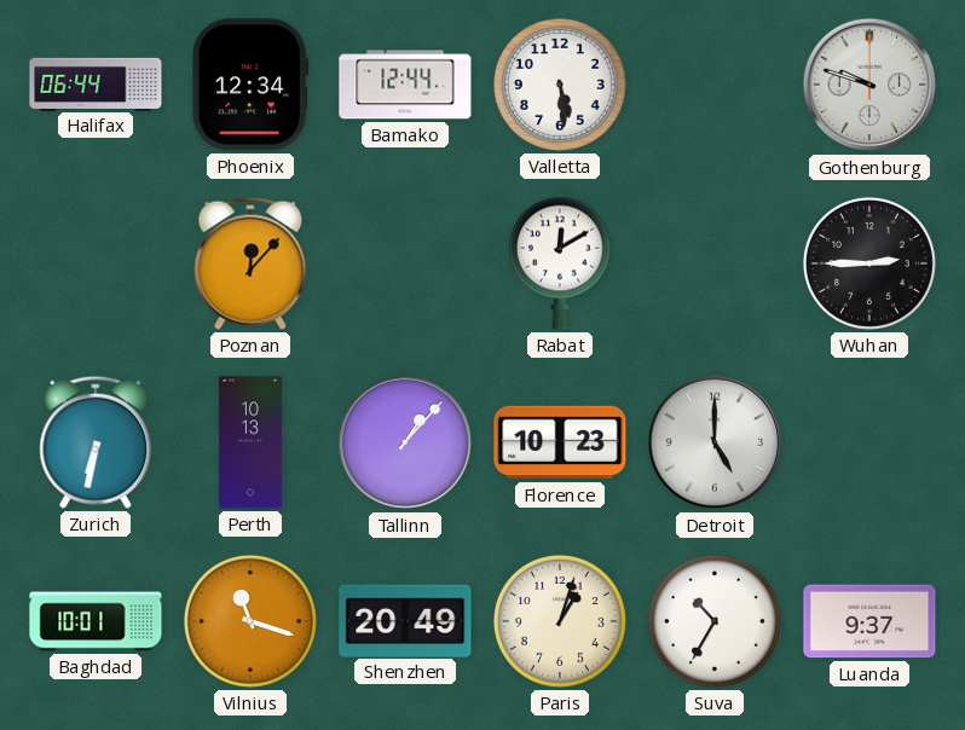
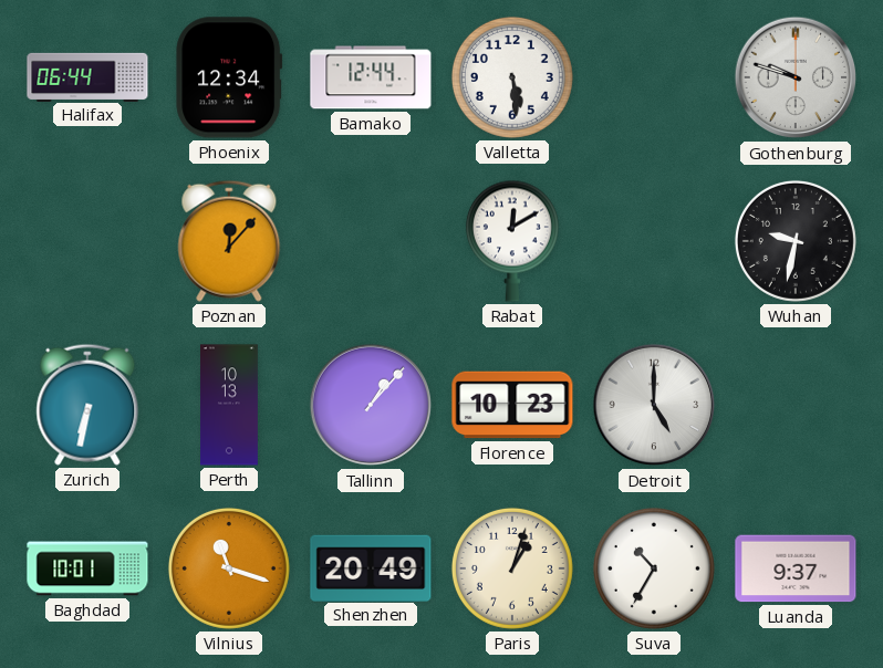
Wuhan: 2:45 -> 9:32 (796, 241)
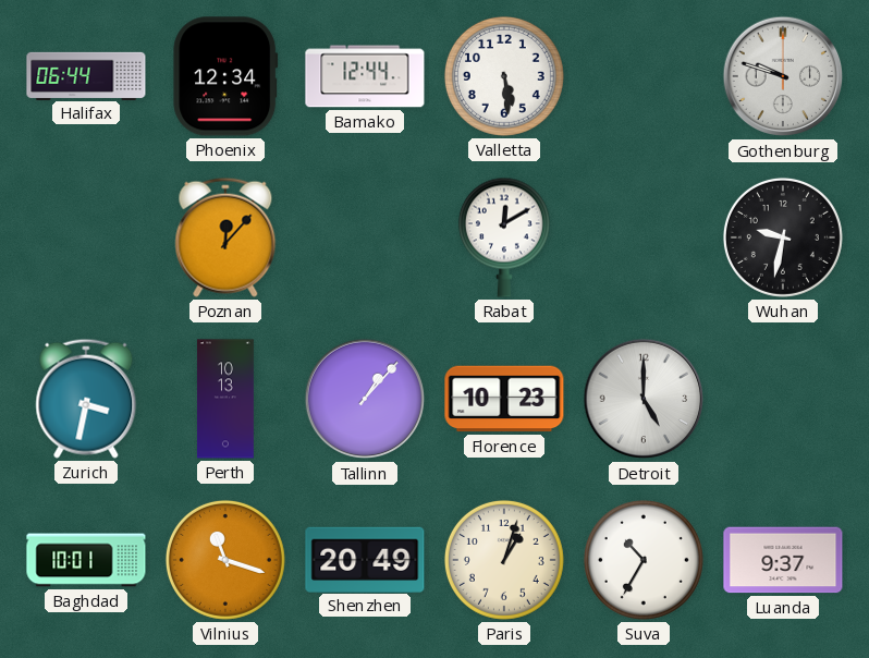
Zurich: 6:32 -> 3:32 (86, 399)
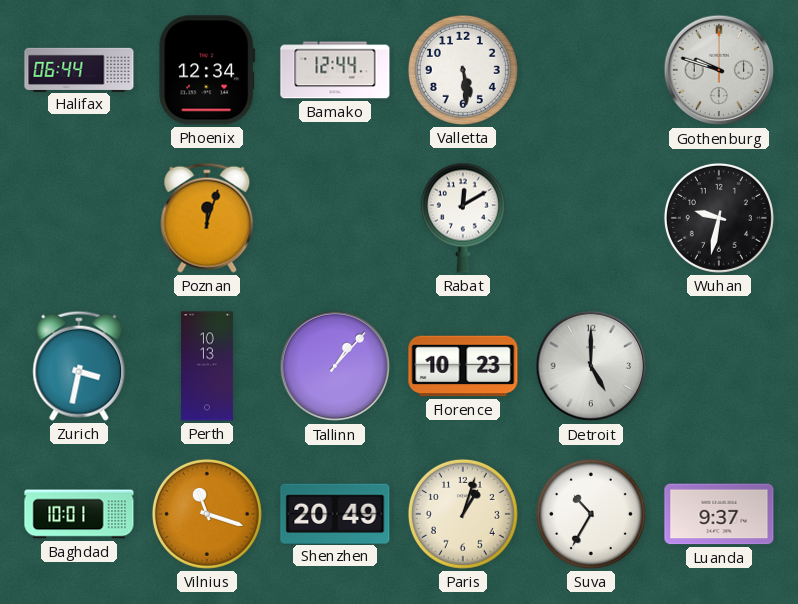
Poznan: 12:07 -> 12:03 (207, 218)
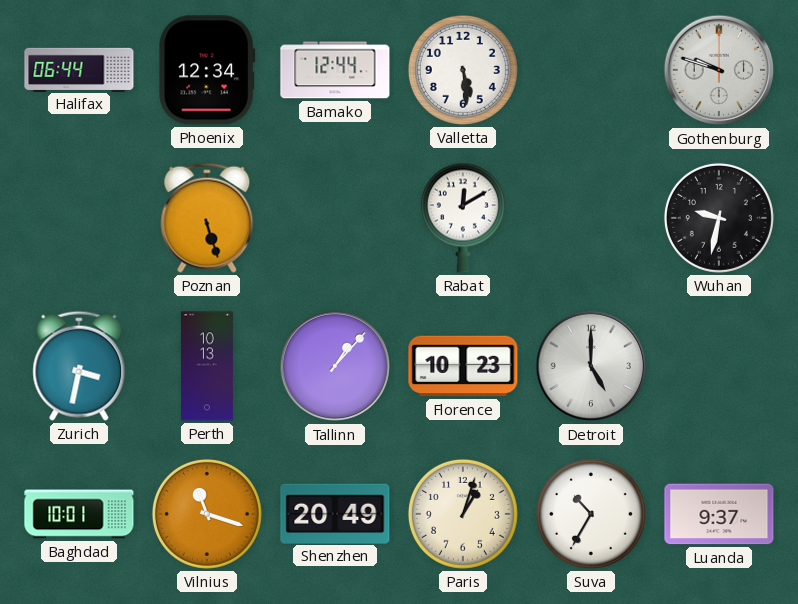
Poznan: 12:03 -> 5:27 (207, 218)
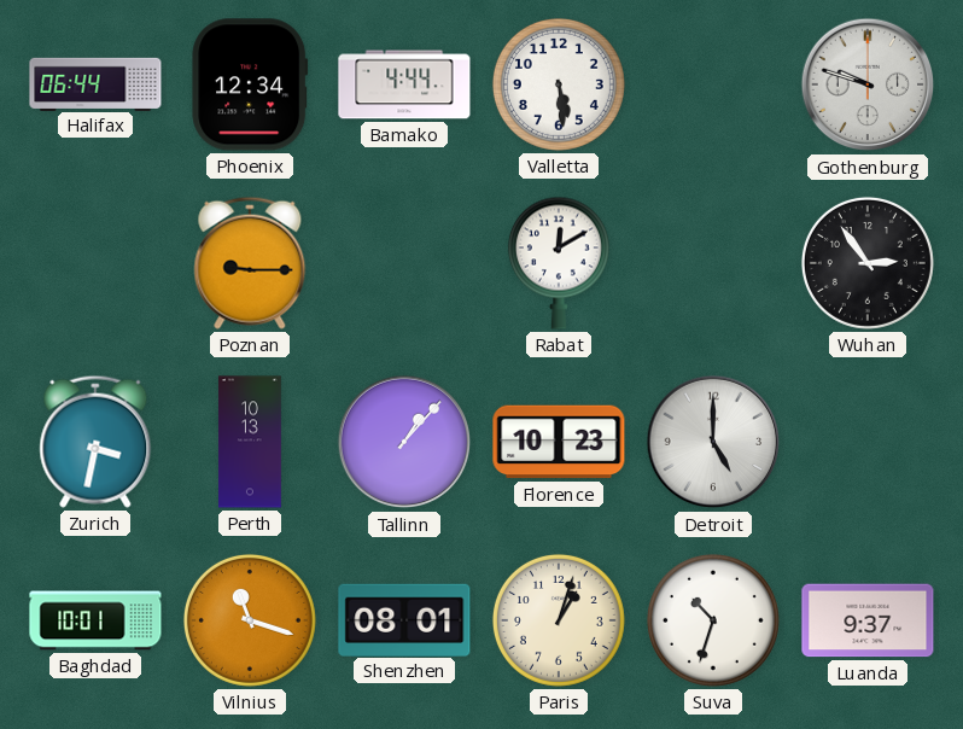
Bamako: 12:44 -> 4:44 (404, 84)
Poznan: 5:27 -> 9:15 (250, 263)
Wuhan: 9:32 -> 2:54 (868, 263)
Shenzhen: 20:49 -> 08:01 (404, 619)
Suva: 10:35 -> 10:33 (713, 620)
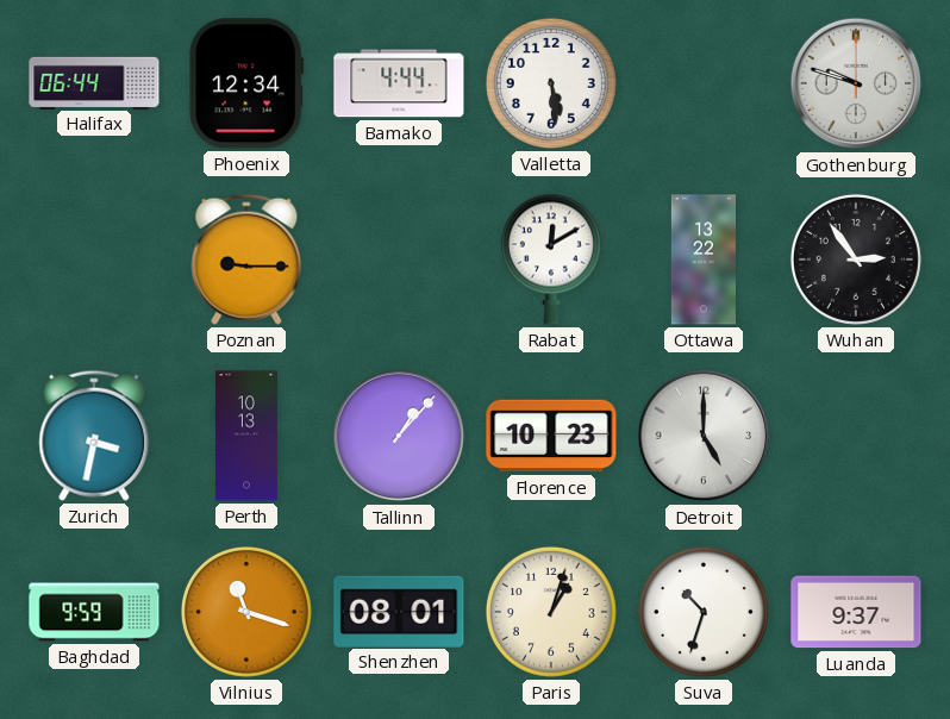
Ottawa: none -> 13:22 (704, 260)
Baghdad: 10:01 -> 9:59 (94, 612)
